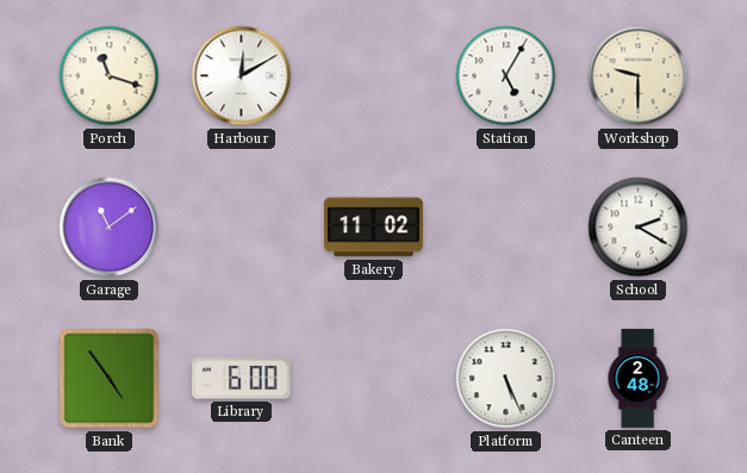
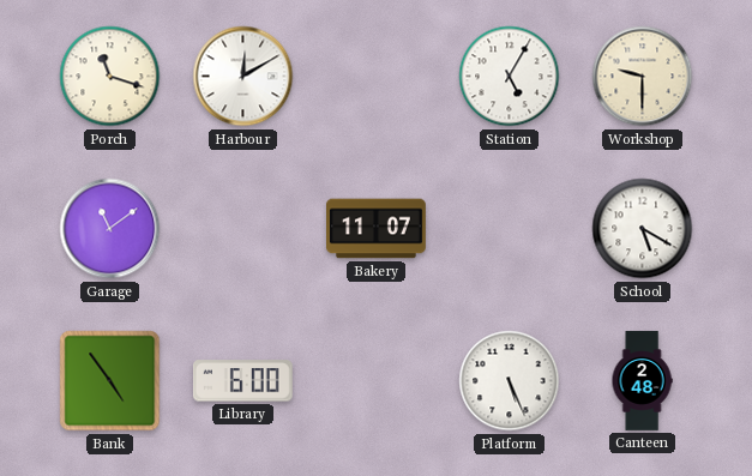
Bakery: 11:02 -> 11:07 (377, 229)
School: 2:20 -> 5:20 (643, 229)
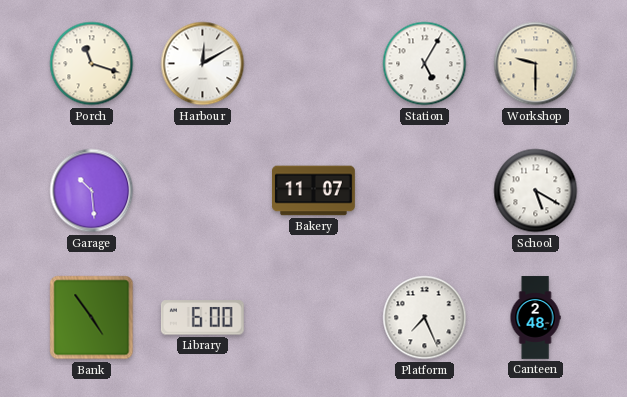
Garage: 11:09 -> 10:29 (92, 191)
Platform: 5:26 -> 7:26 (425, 318)
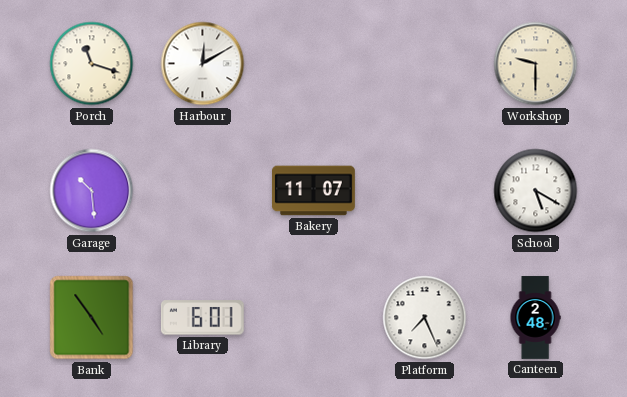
Station: 5:05 -> none (425, 64)
Library: 6:00 -> 6:01 (202, 318)
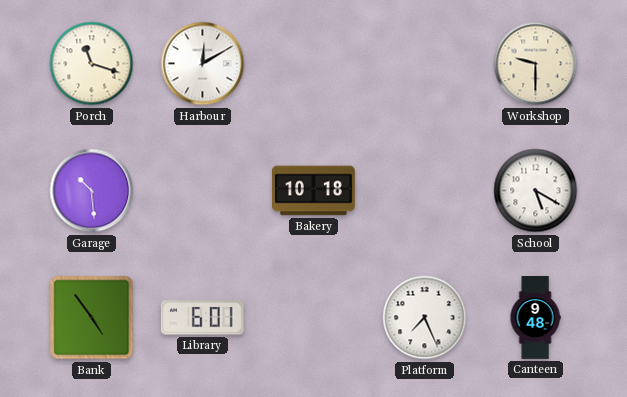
Bakery: 11:07 -> 10:18 (314, 191)
Canteen: 2:48 -> 9:48 (535, 318)
